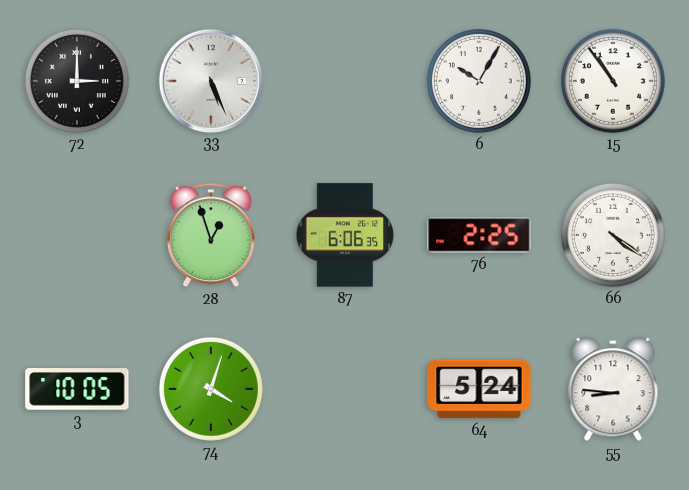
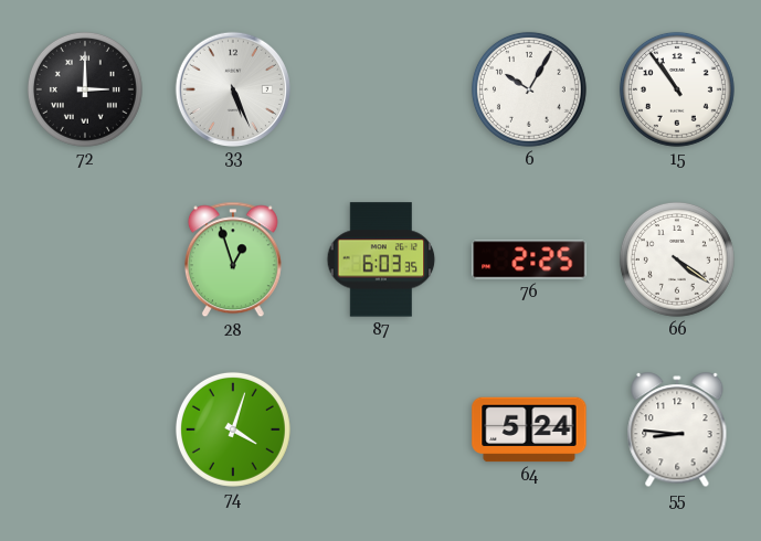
87: 6:06 -> 6:03 (381, 259)
3: 10:05 -> none (77, 389)
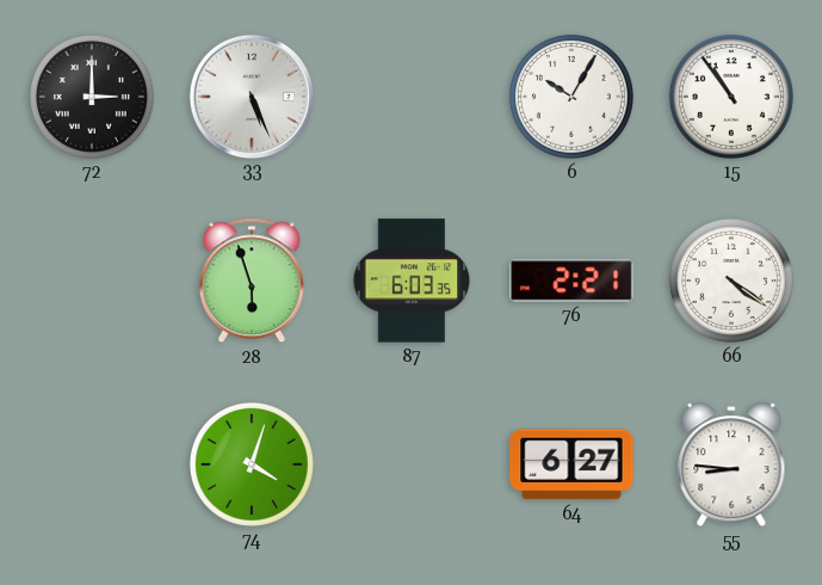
28: 12:57 -> 5:57 (252, 281)
76: 2:25 -> 2:21 (571, 281)
64: 5:24 -> 6:27 (571, 464)
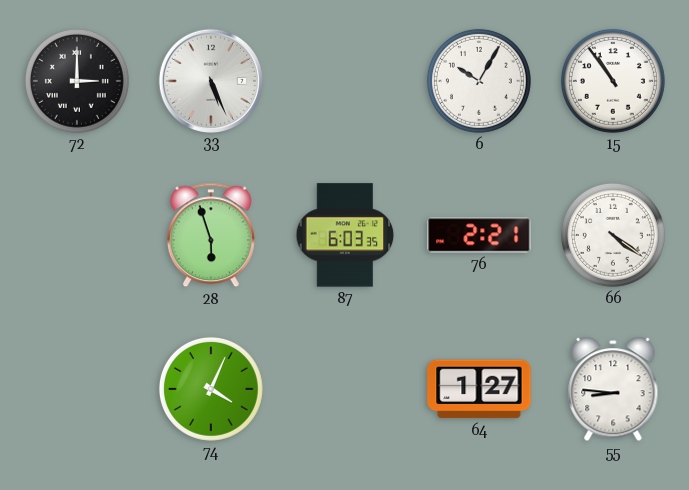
74: 4:03 -> 4:04 (211, 389)
64: 6:27 -> 1:27 (479, 389)
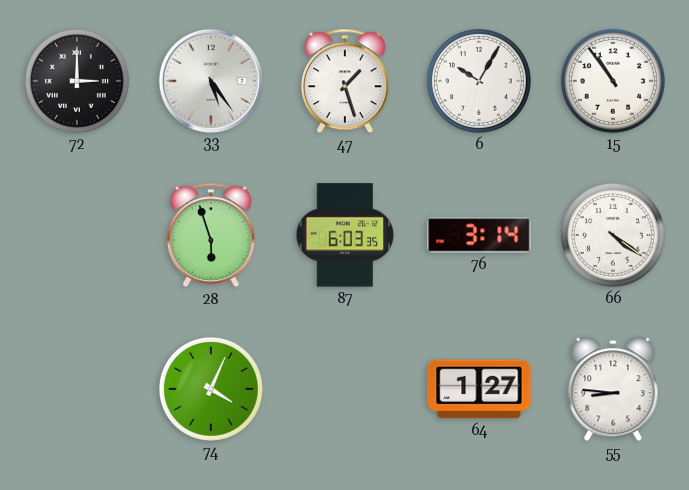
33: 5:26 -> 5:24 (210, 80)
47: none -> 1:27 (345, 81)
76: 2:21 -> 3:14 (479, 235)
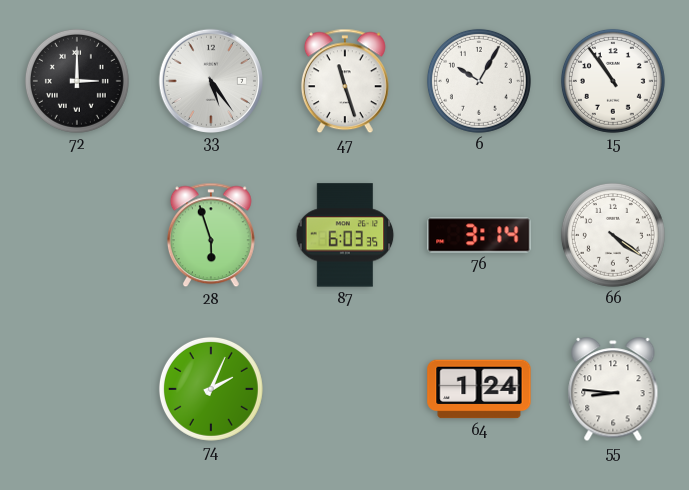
47: 1:27 -> 11:27 (345, 81)
74: 4:04 -> 2:04 (211, 389)
64: 1:27 -> 1:24 (479, 389)
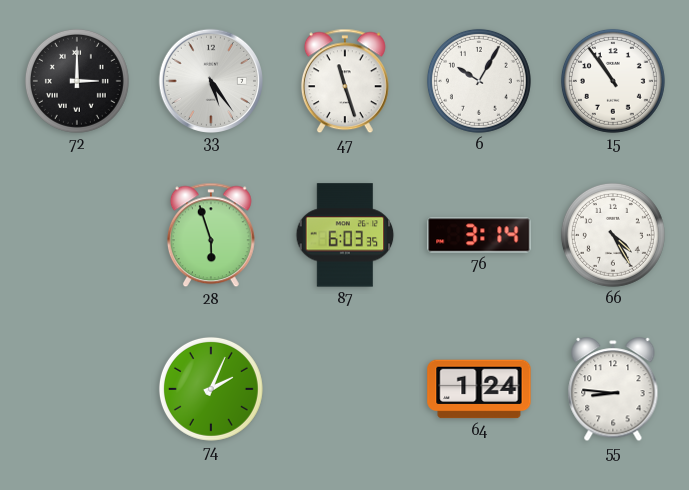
66: 4:21 -> 4:25 (613, 235)
